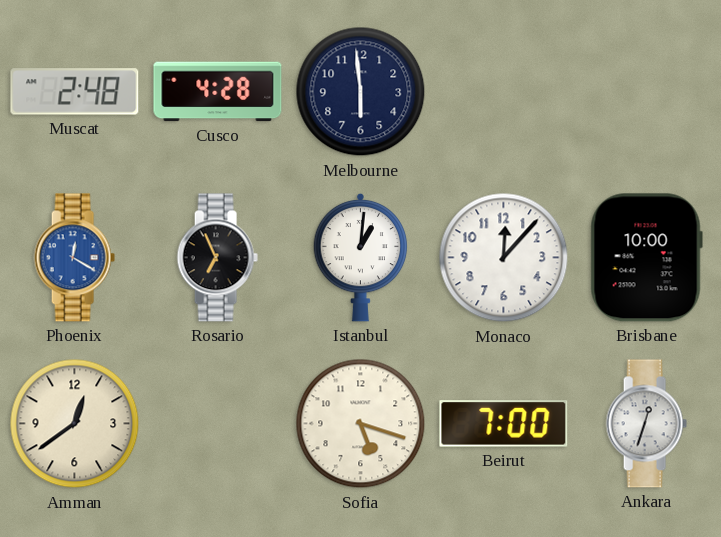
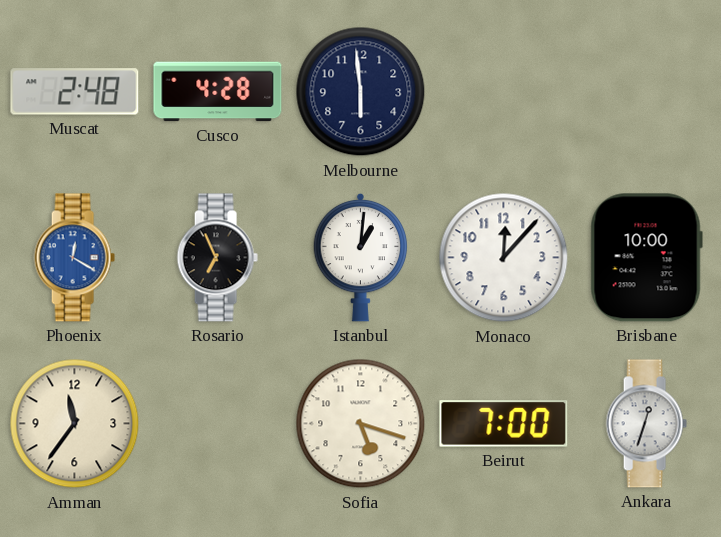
Amman: 12:39 -> 11:36 (75, 424)
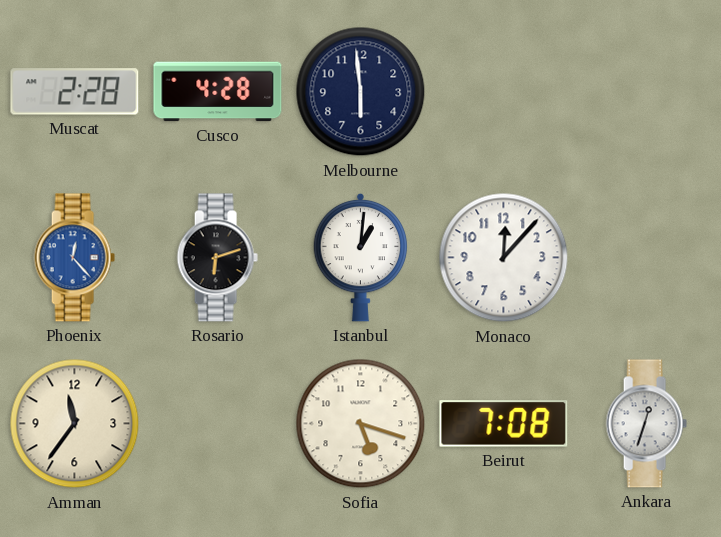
Muscat: 2:48 -> 2:28 (75, 92)
Phoenix: 12:20 -> 12:23 (74, 258)
Rosario: 6:56 -> 6:12 (217, 258)
Brisbane: 10:00 -> none (646, 258)
Beirut: 7:00 -> 7:08 (504, 424)
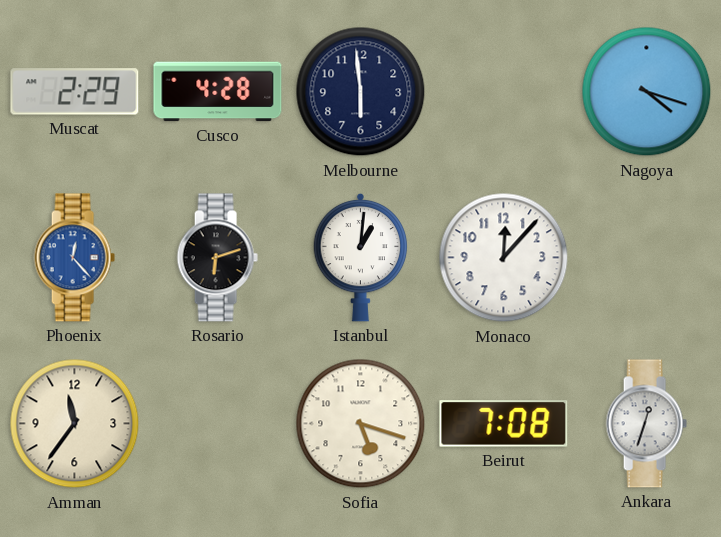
Muscat: 2:28 -> 2:29 (75, 92)
Nagoya: none -> 4:18 (647, 92)
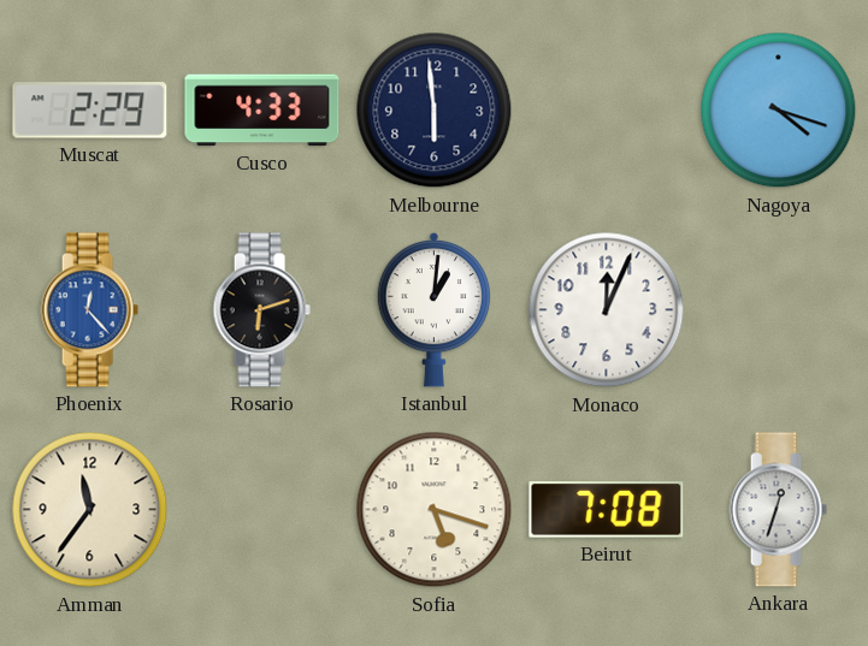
Cusco: 4:28 -> 4:33 (262, 111)
Monaco: 12:07 -> 12:04 (607, 310)
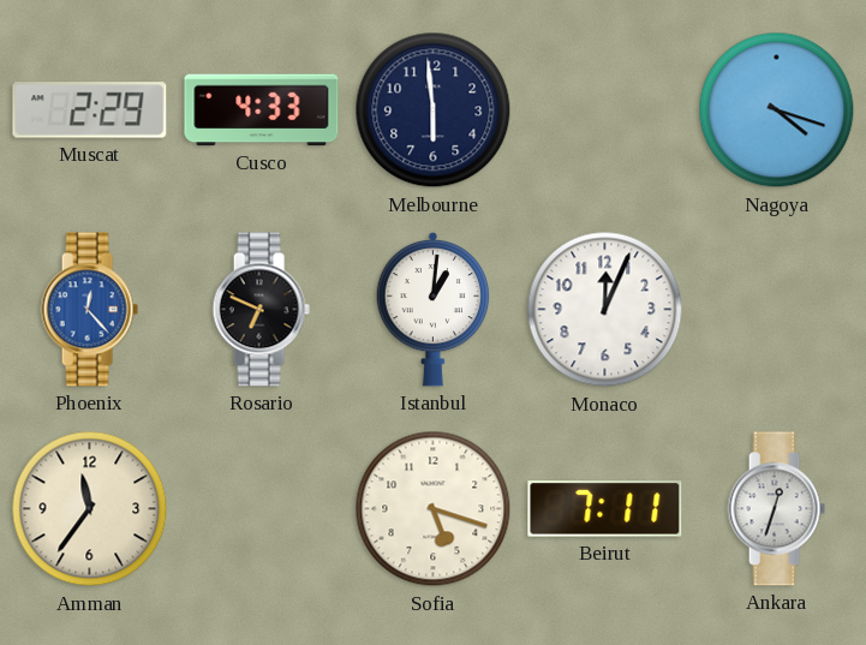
Rosario: 6:12 -> 6:49 (261, 310)
Beirut: 7:08 -> 7:11 (605, 509)
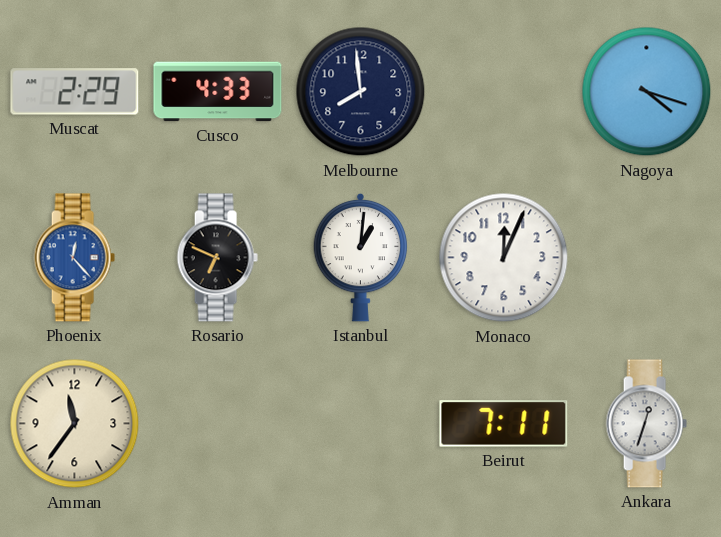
Melbourne: 5:59 -> 7:59 (361, 92)
Sofia: 5:18 -> none (434, 509)
